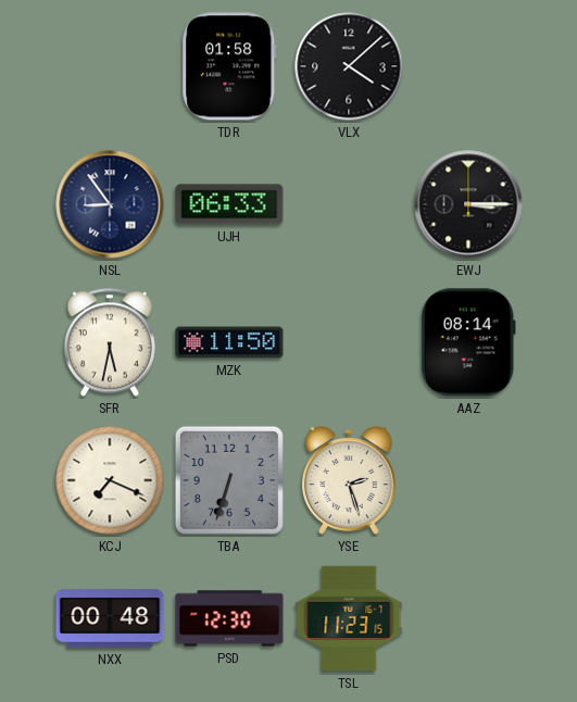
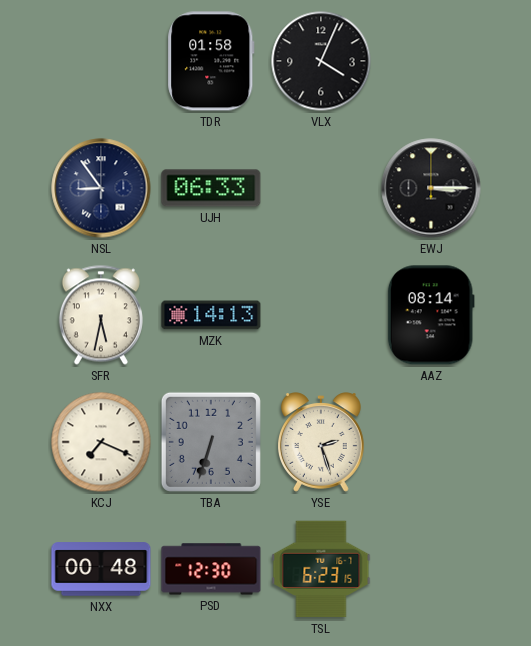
VLX: 4:08 -> 4:04 (321, 61)
MZK: 11:50 -> 14:13 (211, 315)
TSL: 11:23 -> 6:23 (321, 569)
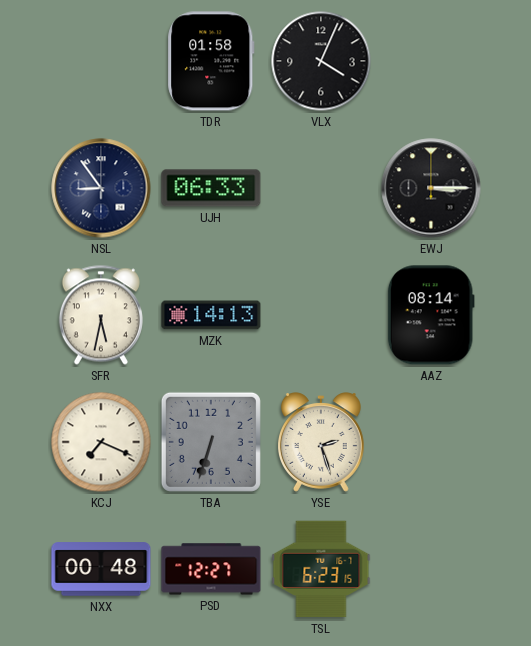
PSD: 12:30 -> 12:27 (211, 569)
